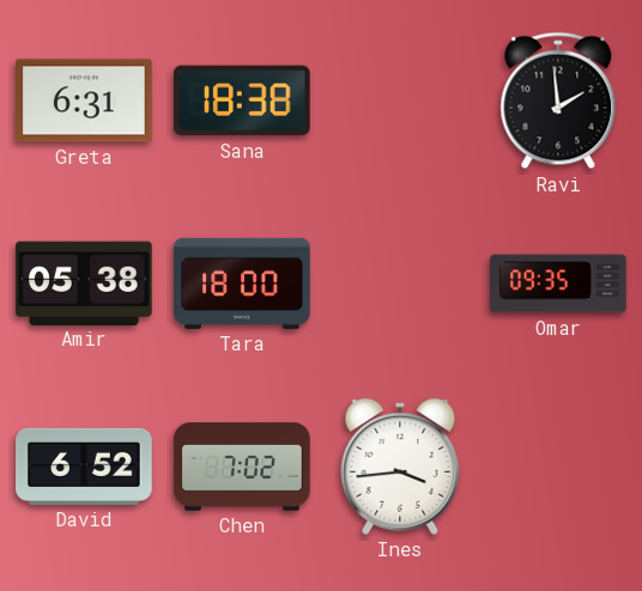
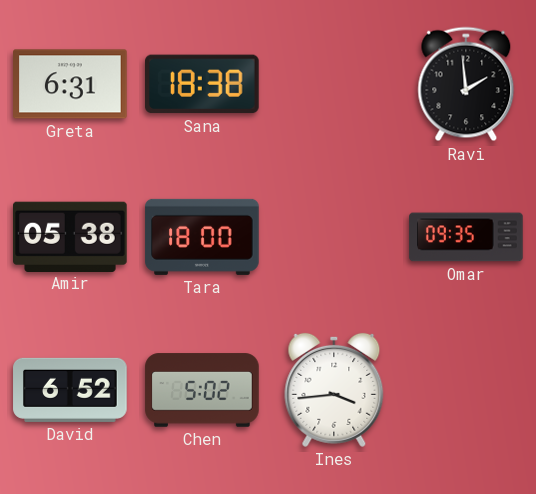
Chen: 7:02 -> 5:02 (202, 390)
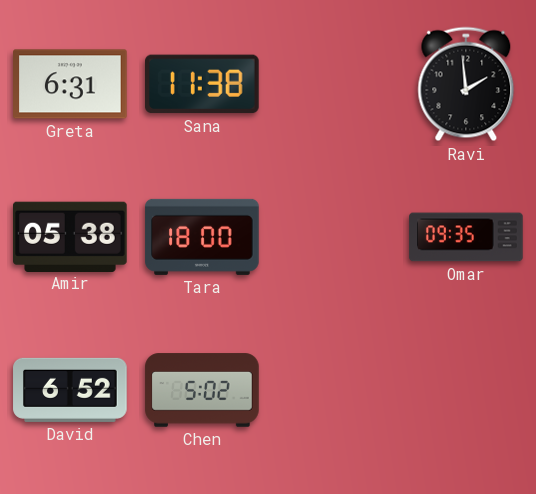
Sana: 18:38 -> 11:38 (203, 84)
Ines: 3:44 -> none (334, 390)
